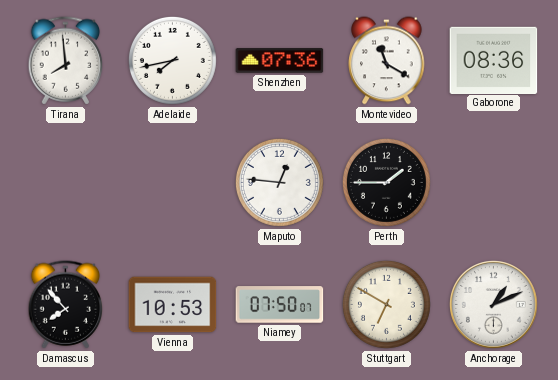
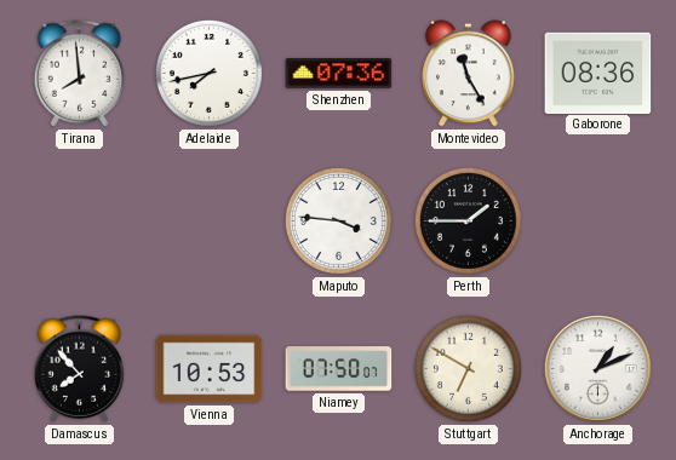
Montevideo: 11:20 -> 11:25 (469, 74)
Maputo: 12:46 -> 3:46 (338, 220)
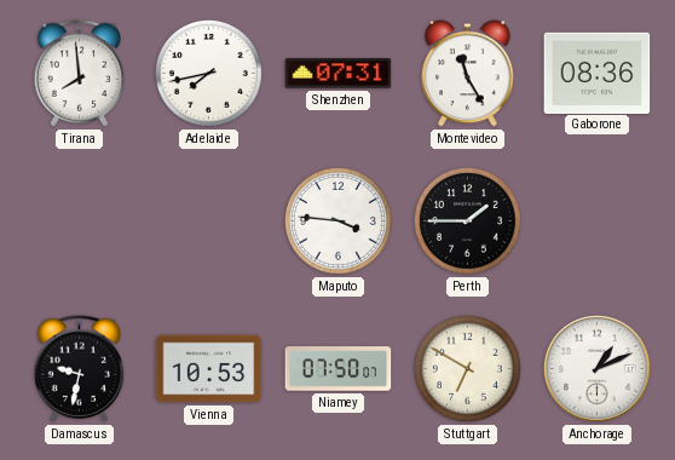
Shenzhen: 07:36 -> 07:31 (339, 74)
Damascus: 7:53 -> 9:32 (80, 369)
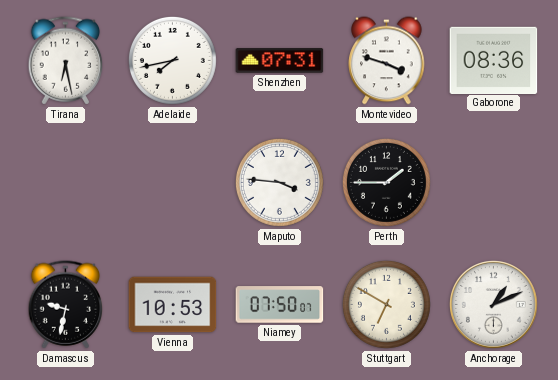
Tirana: 7:59 -> 6:28 (66, 61)
Montevideo: 11:25 -> 3:48 (387, 61)
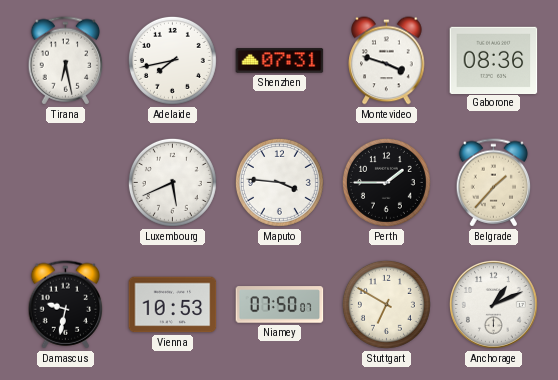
Luxembourg: none -> 5:41 (172, 182)
Belgrade: none -> 1:37 (494, 183)
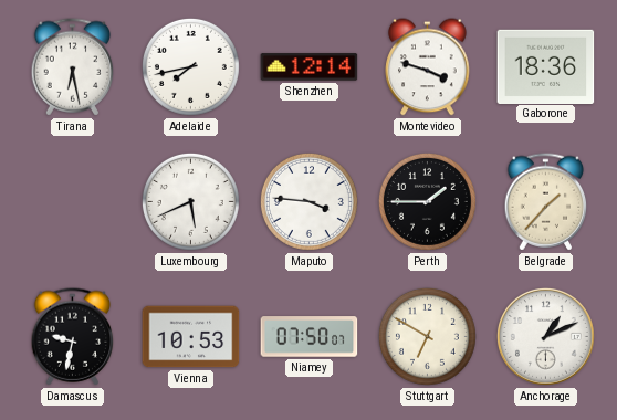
Shenzhen: 07:31 -> 12:14 (310, 67)
Gaborone: 08:36 -> 18:36 (546, 66)
